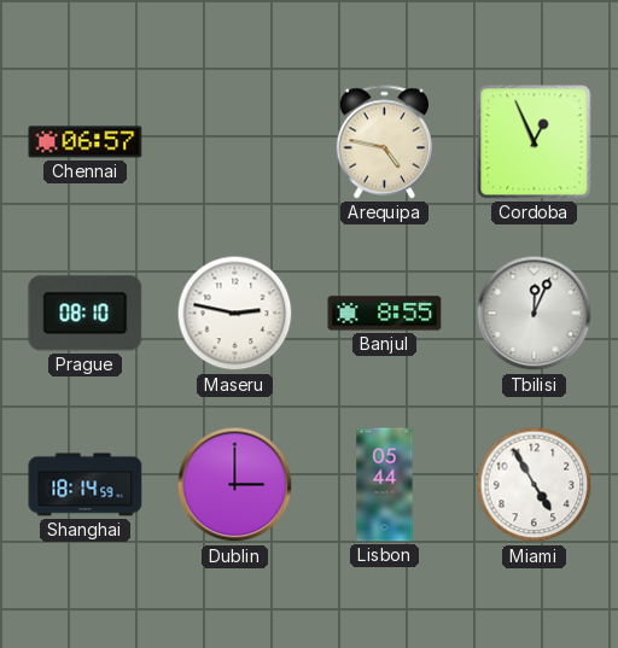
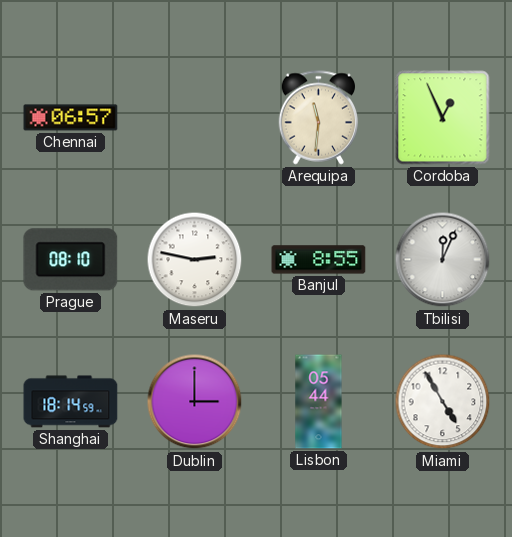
Arequipa: 4:47 -> 11:31 (319, 118)
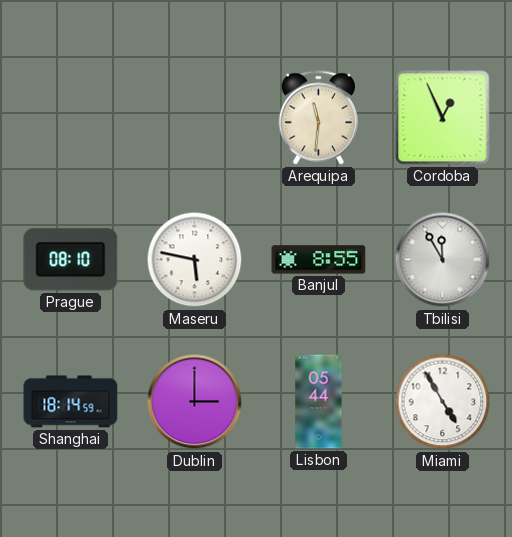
Chennai: 06:57 -> none (71, 118)
Maseru: 2:47 -> 5:47 (195, 260)
Tbilisi: 12:04 -> 11:55 (443, 260)
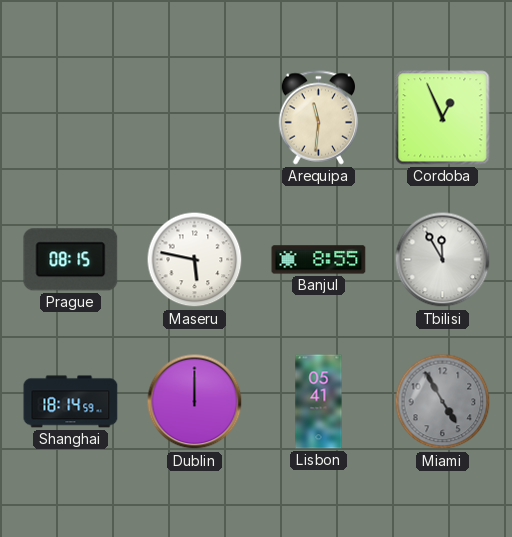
Prague: 08:10 -> 08:15 (71, 260)
Dublin: 3:00 -> 12:00 (195, 402)
Lisbon: 05:44 -> 05:41 (319, 402)
Miami dial: white -> grey (443, 402)
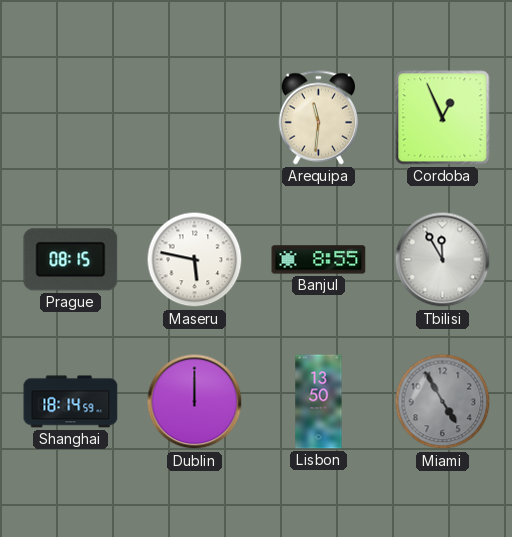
Lisbon: 05:41 -> 13:50 (319, 402)
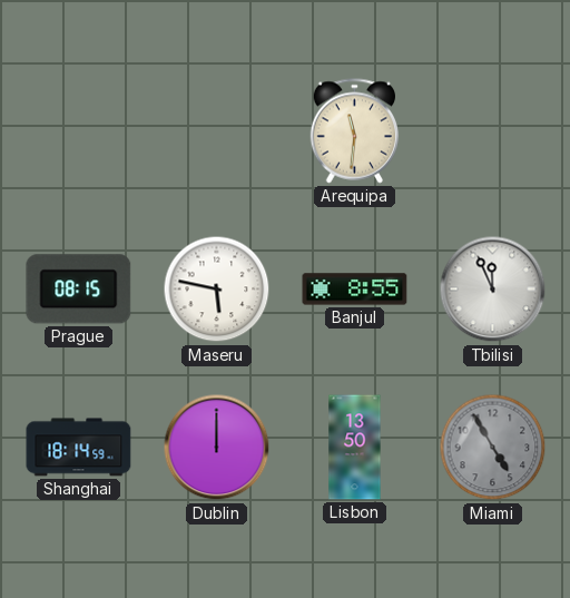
Cordoba: 12:56 -> none (443, 118)
Tbilisi: 11:55 -> 11:56 (493, 290)
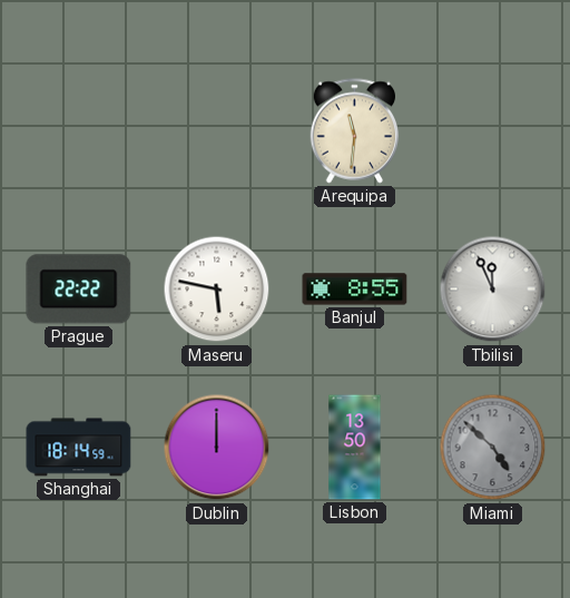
Prague: 08:15 -> 22:22 (79, 290)
Miami: 4:55 -> 4:52 (493, 448)
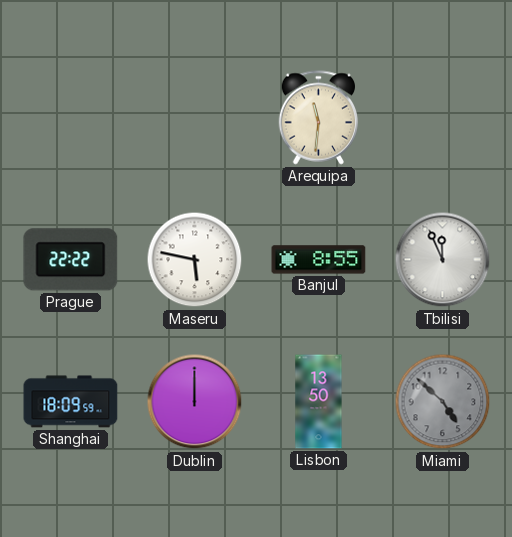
Shanghai: 18:14 -> 18:09 (71, 402)
